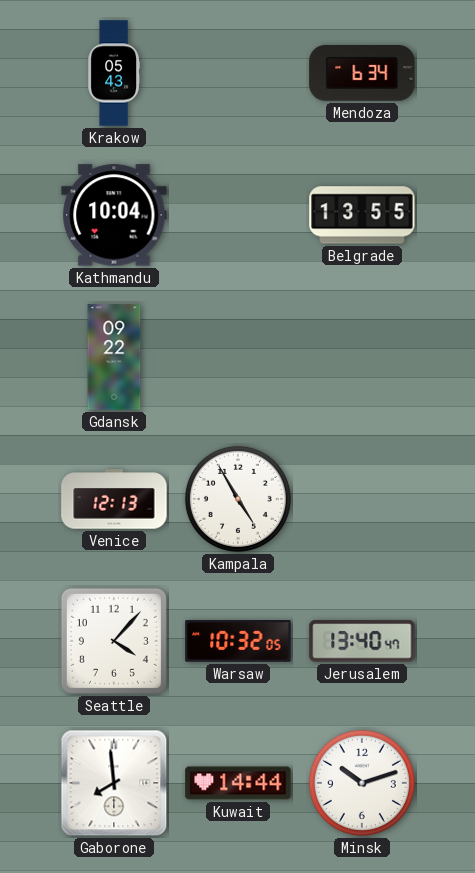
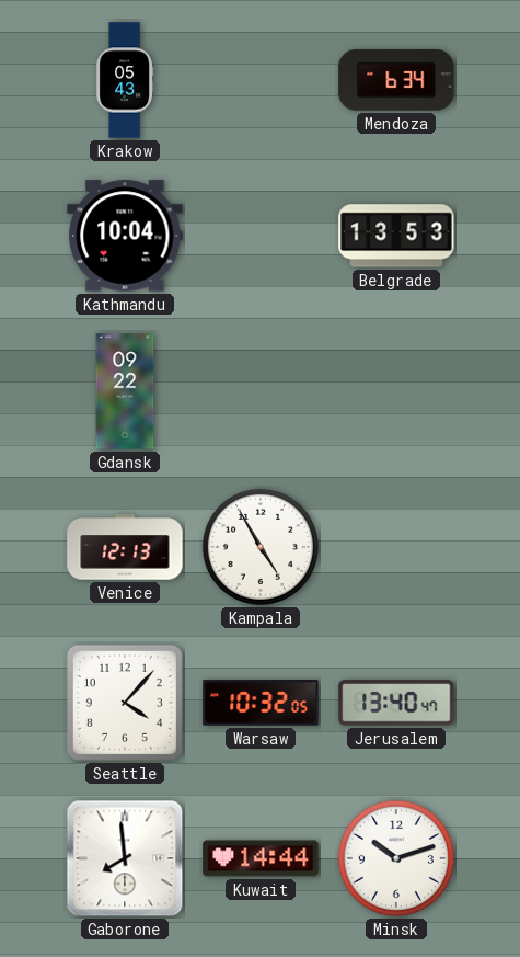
Belgrade: 13:55 -> 13:53 (396, 236)
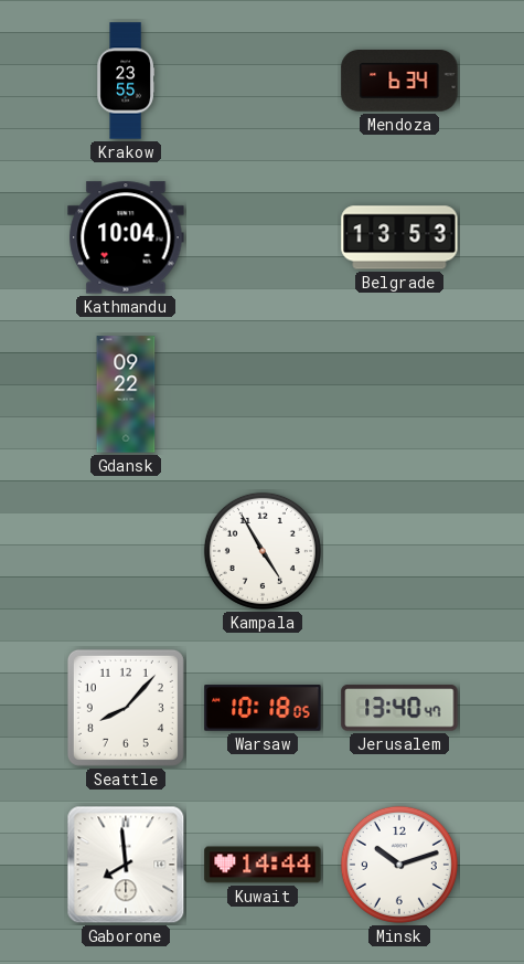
Krakow: 05:43 -> 23:55 (125, 81)
Venice: 12:13 -> none (125, 547)
Seattle: 4:07 -> 8:07 (126, 708)
Warsaw: 10:32 -> 10:18 (263, 708)
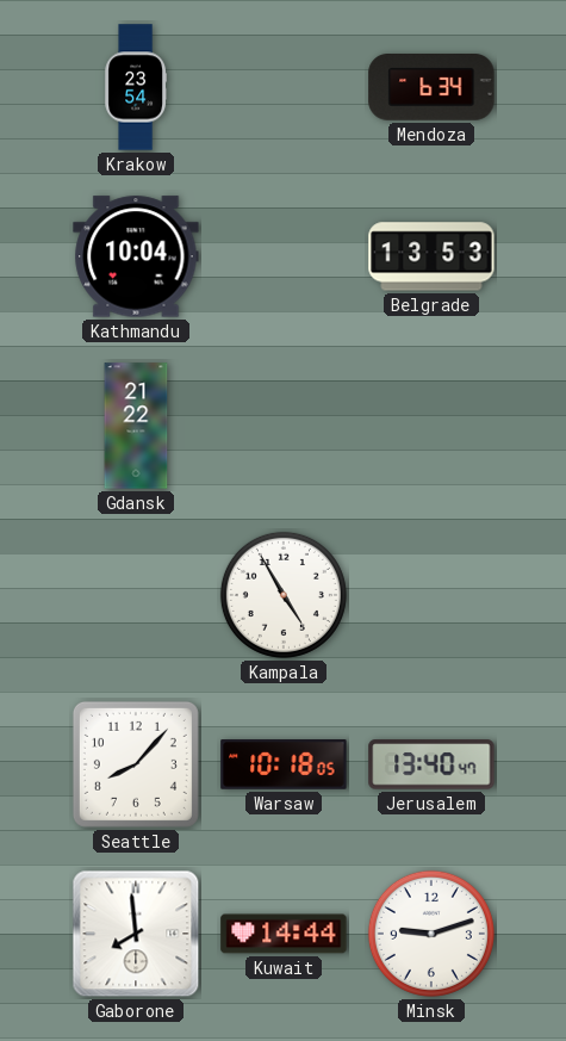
Krakow: 23:55 -> 23:54 (135, 87)
Gdansk: 09:22 -> 21:22 (136, 426)
Minsk: 10:12 -> 9:12 (431, 934)
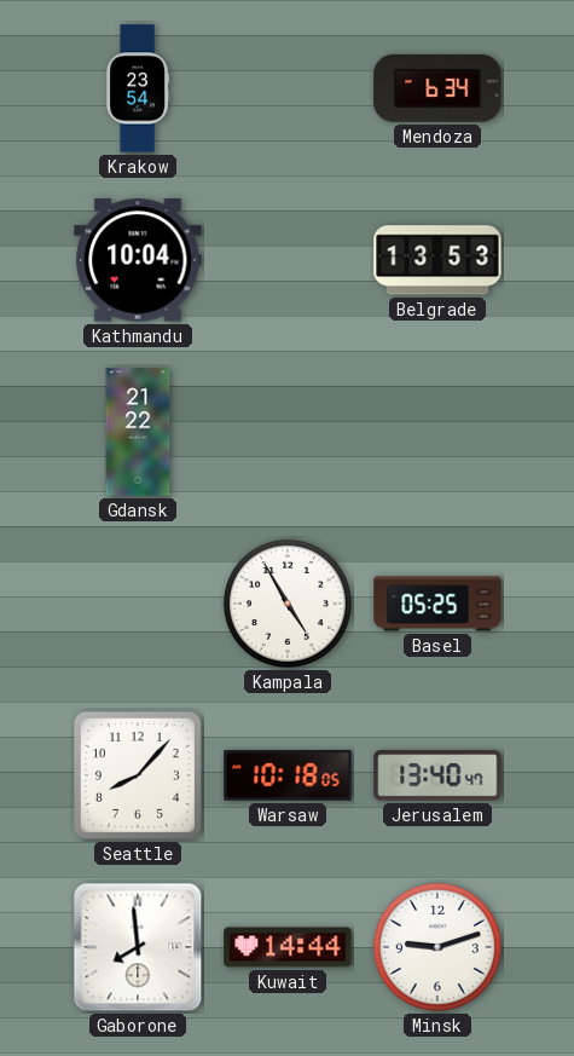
Basel: none -> 05:25 (437, 604)
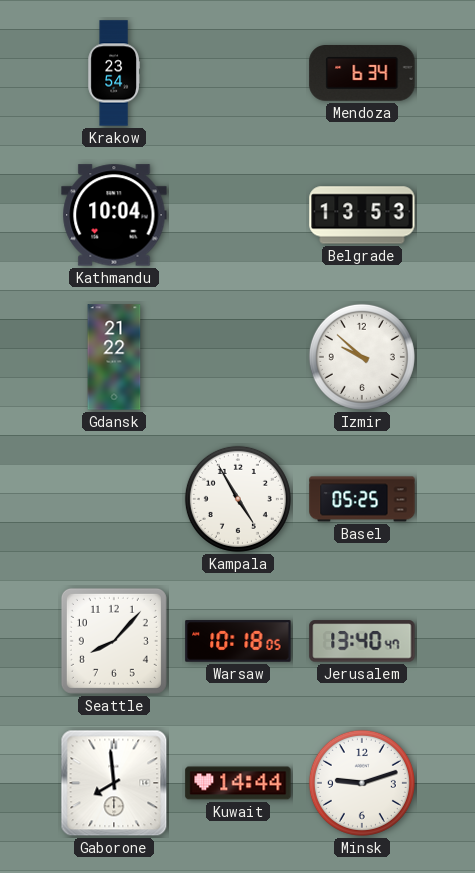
Izmir: none -> 9:52 (362, 357)
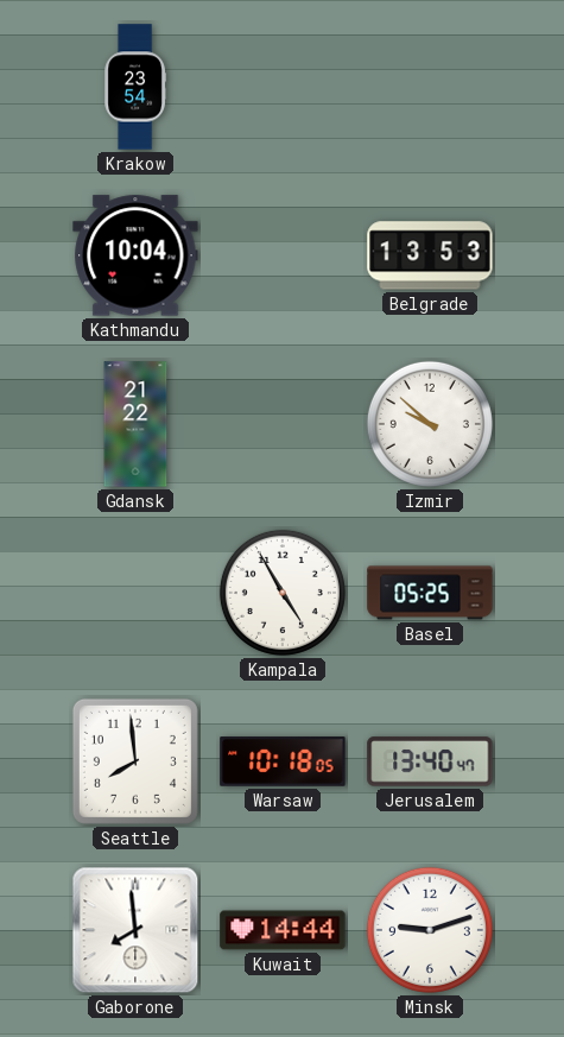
Mendoza: 6:34 -> none (362, 74)
Seattle: 8:07 -> 7:59 (135, 761)
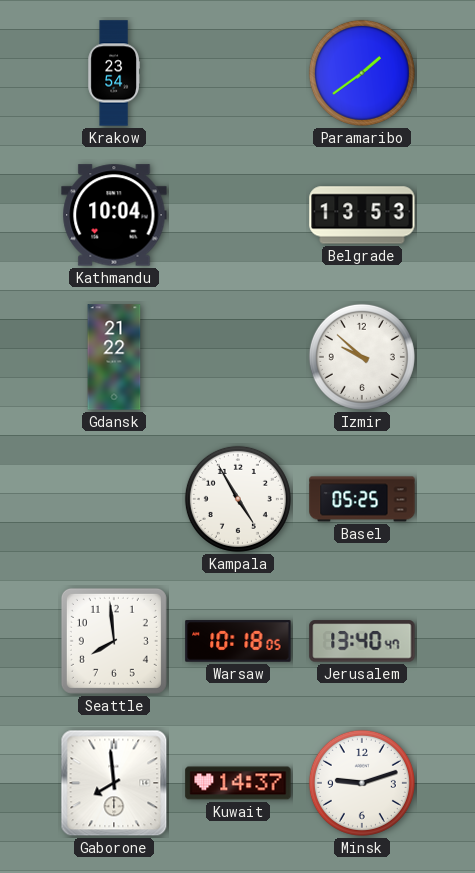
Paramaribo: none -> 1:39 (362, 73)
Kuwait: 14:44 -> 14:37 (238, 783)
